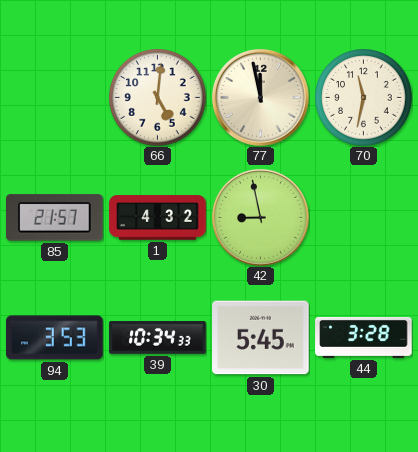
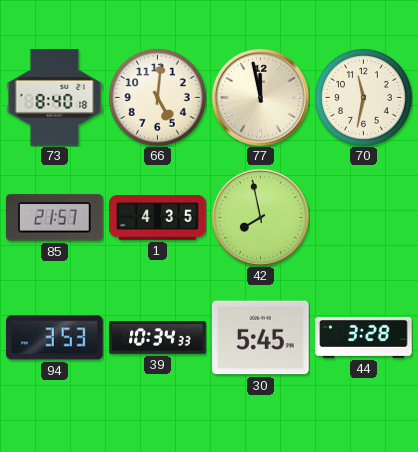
73: none -> 8:40 (55, 98)
1: 4:32 -> 4:35 (158, 218)
42: 8:58 -> 7:58 (260, 217)
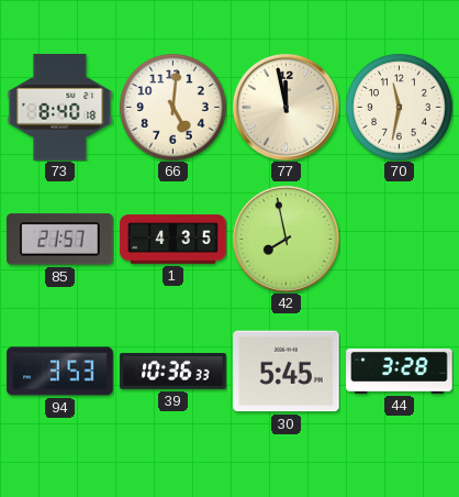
39: 10:34 -> 10:36 (173, 372)
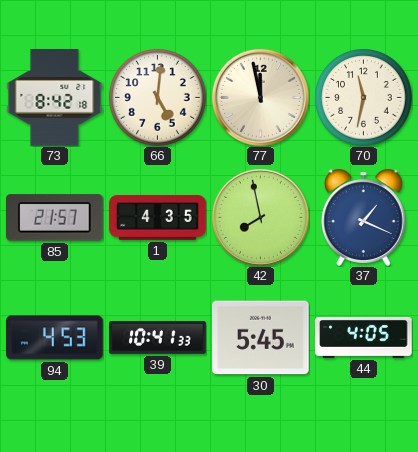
73: 8:40 -> 8:42 (55, 98)
37: none -> 1:19 (364, 217)
94: 3:53 -> 4:53 (55, 338)
39: 10:36 -> 10:41 (158, 338)
44: 3:28 -> 4:05 (364, 337)
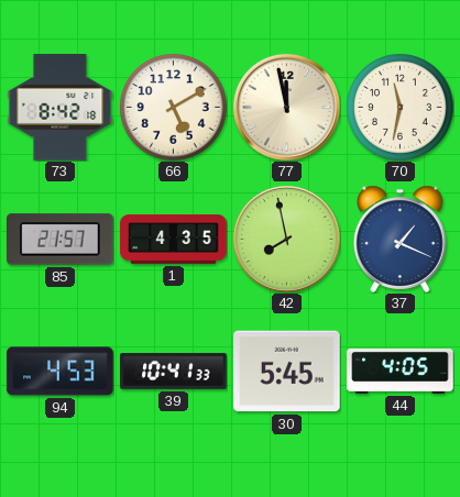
66: 5:01 -> 5:10 (174, 108)
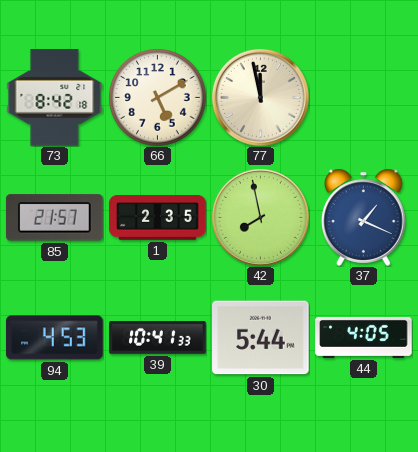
70: 11:32 -> none (401, 108)
1: 4:35 -> 2:35 (158, 218)
30: 5:45 -> 5:44 (261, 338)
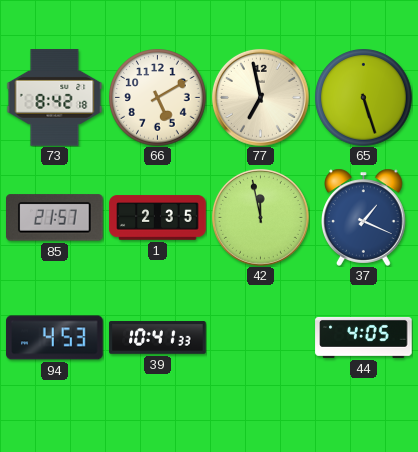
77: 11:58 -> 6:58 (260, 97)
65: none -> 5:27 (364, 98)
42: 7:58 -> 11:58 (260, 217)
30: 5:44 -> none (261, 338)
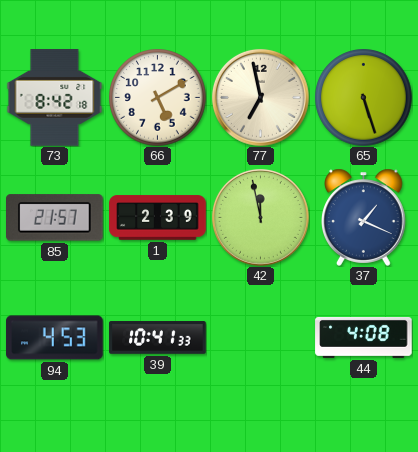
1: 2:35 -> 2:39 (158, 218)
44: 4:05 -> 4:08 (364, 337)
